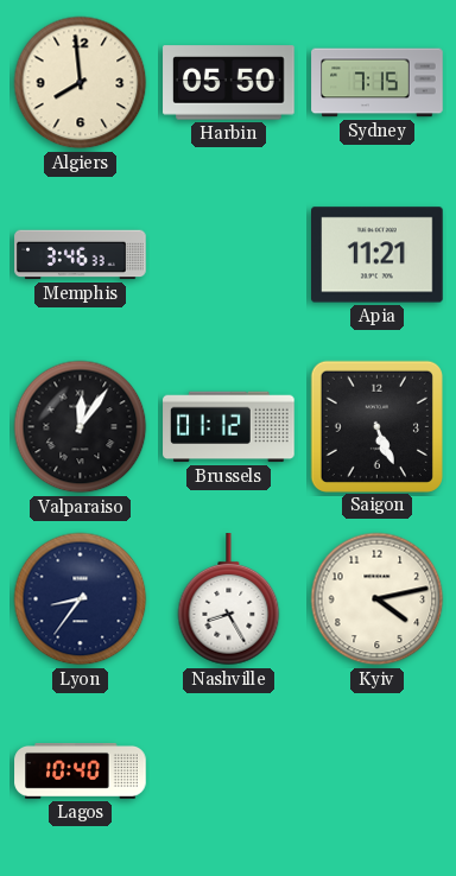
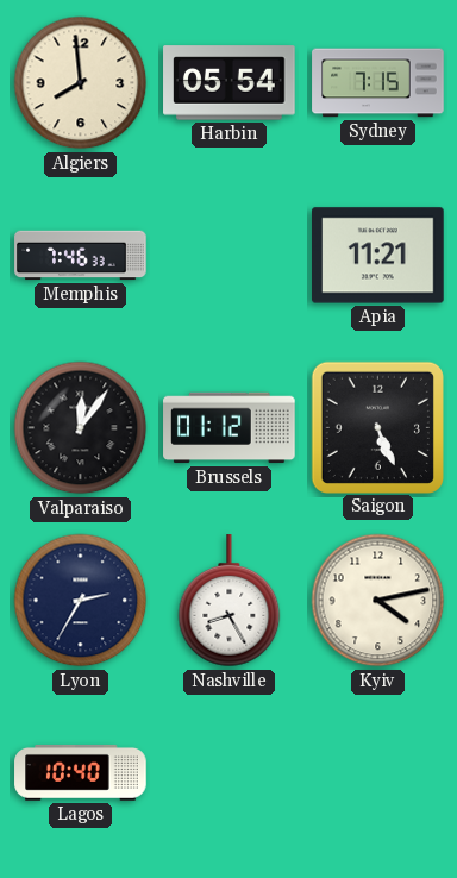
Harbin: 05:50 -> 05:54 (230, 83)
Memphis: 3:46 -> 7:46 (81, 256)
Lyon: 8:36 -> 2:35 (81, 601)
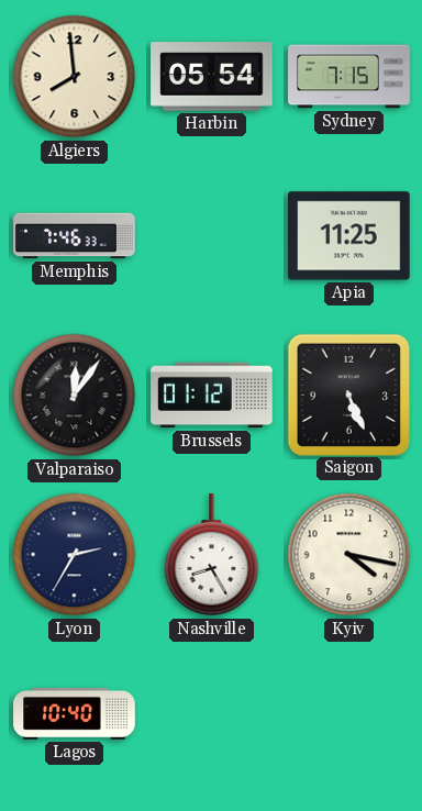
Apia: 11:21 -> 11:25 (349, 236)
Kyiv: 4:13 -> 4:17 (349, 555)
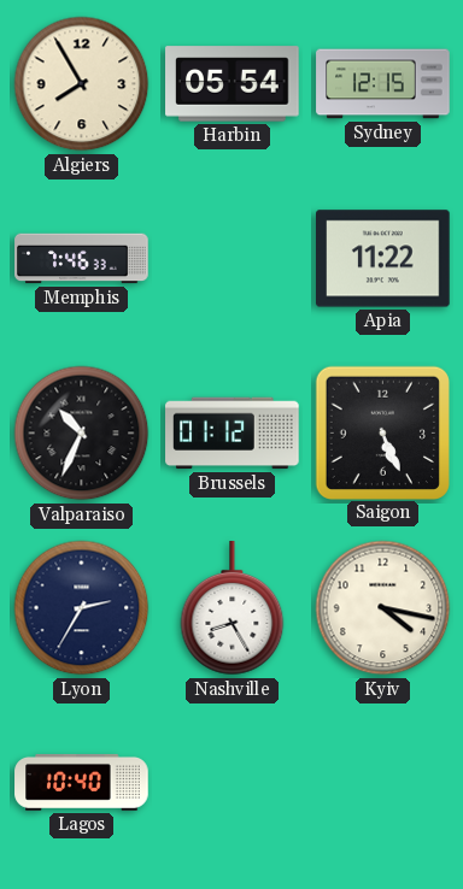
Algiers: 7:59 -> 7:55 (82, 84)
Sydney: 7:15 -> 12:15 (383, 84)
Apia: 11:25 -> 11:22 (383, 259)
Valparaiso: 12:06 -> 10:34 (82, 434)
